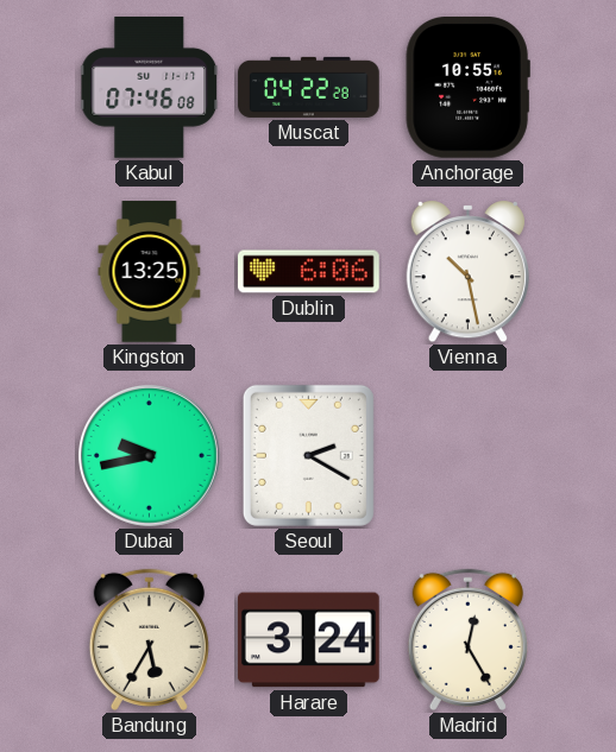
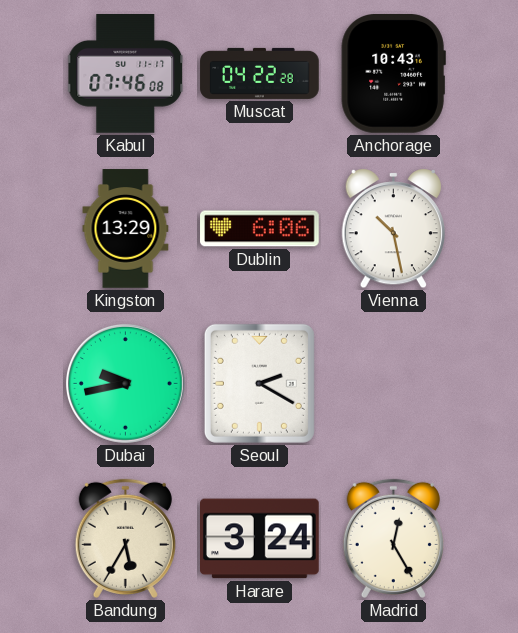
Anchorage: 10:55 -> 10:43 (393, 74)
Kingston: 13:25 -> 13:29 (126, 229)
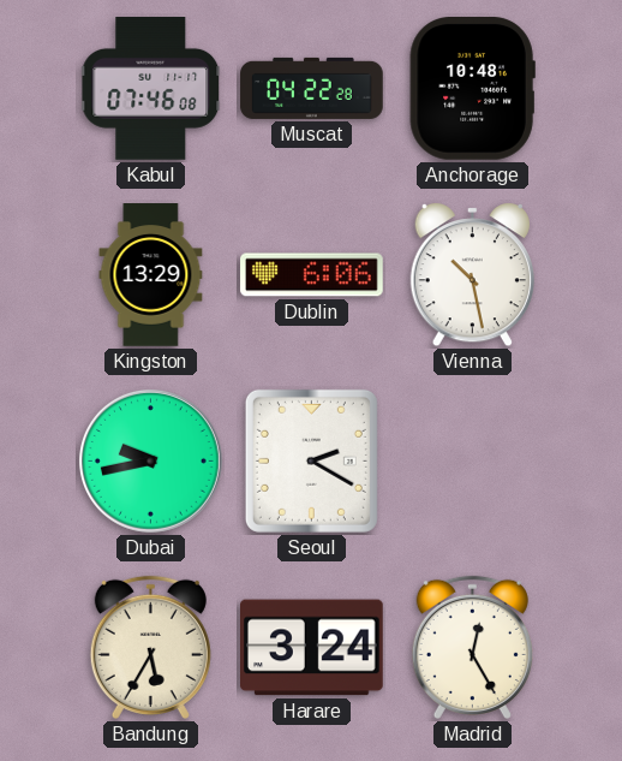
Anchorage: 10:43 -> 10:48 (472, 89)
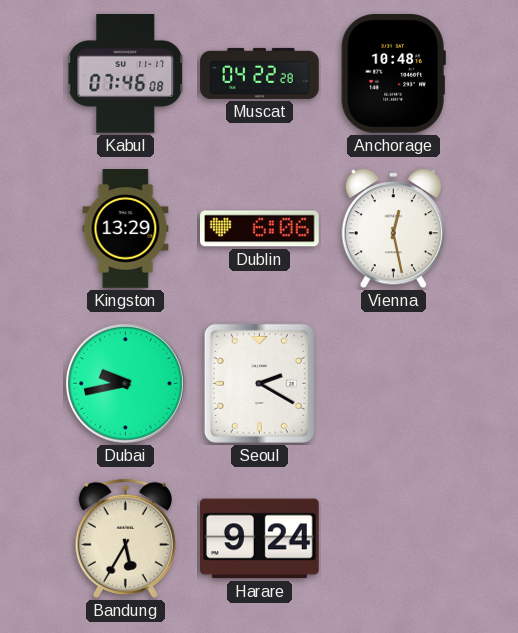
Vienna: 10:28 -> 12:28 (393, 229)
Harare: 3:24 -> 9:24 (260, 539)
Madrid: 12:25 -> none (472, 647)
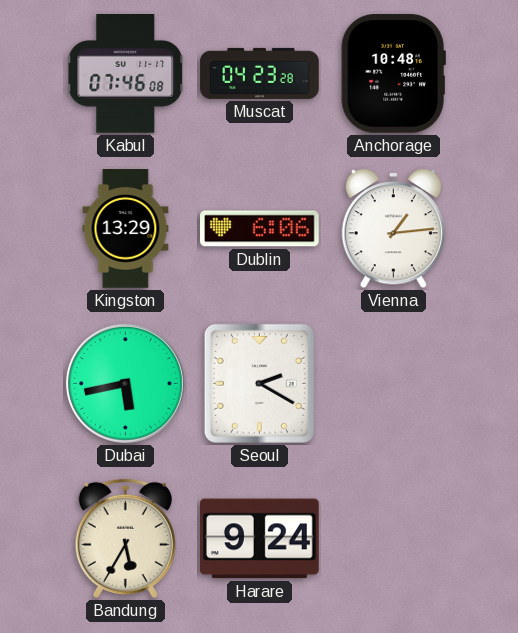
Muscat: 04:22 -> 04:23 (260, 73)
Vienna: 12:28 -> 1:14 (393, 229)
Dubai: 9:43 -> 5:43 (125, 383)
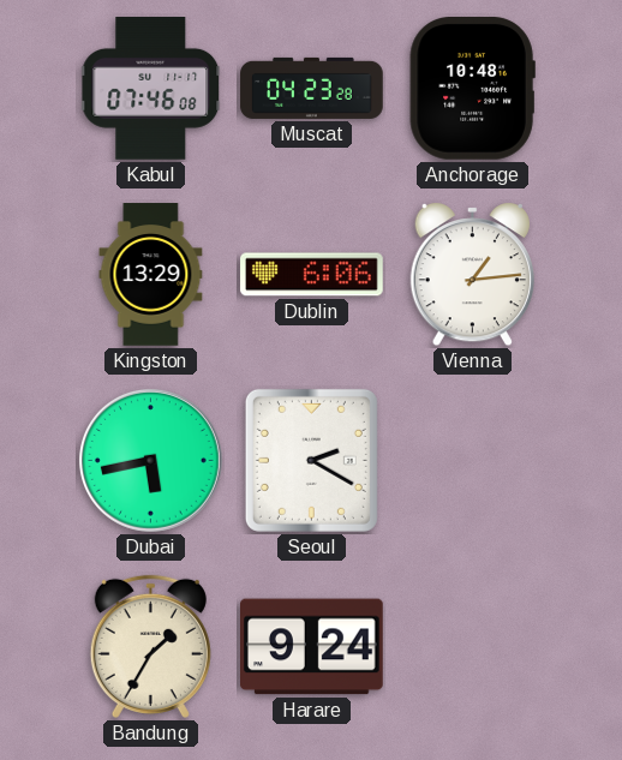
Bandung: 5:35 -> 1:35 (150, 646)
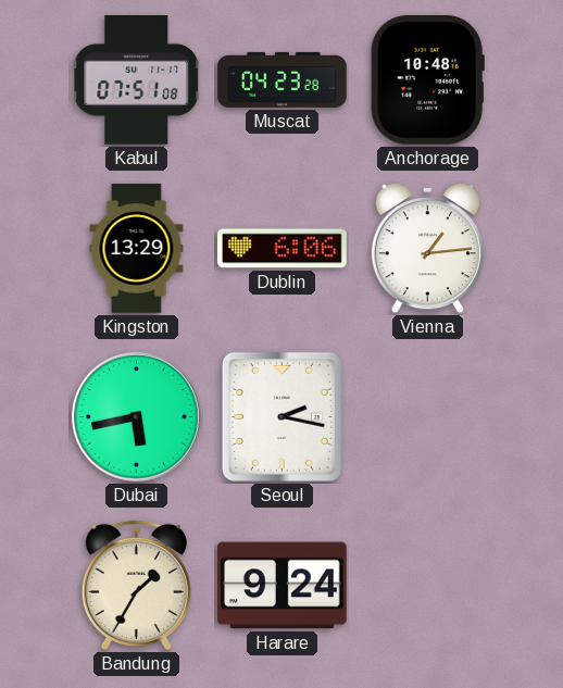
Kabul: 07:46 -> 07:51 (137, 80)
Seoul: 2:20 -> 2:17 (281, 416)
